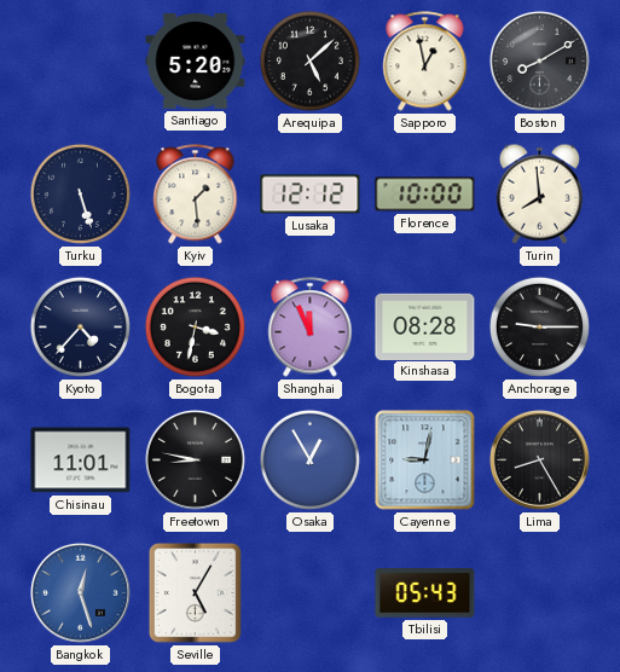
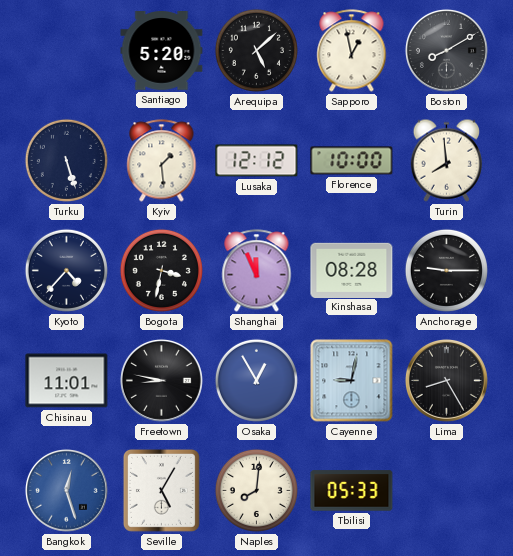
Naples: none -> 8:01 (256, 490)
Tbilisi: 05:43 -> 05:33 (352, 491)
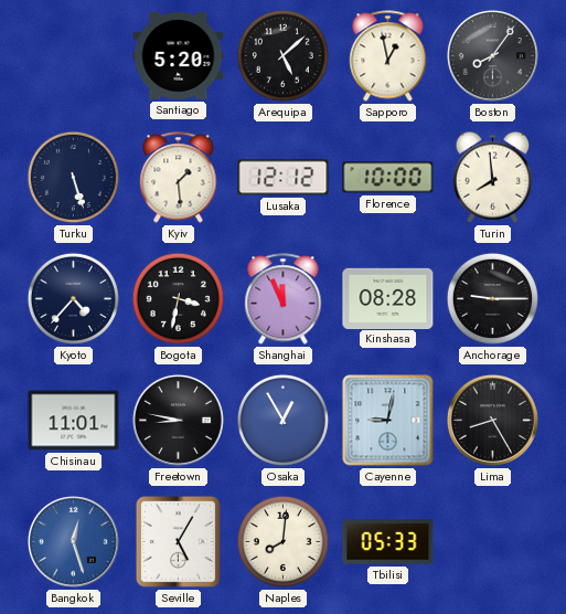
Boston: 8:10 -> 8:06 (492, 55)
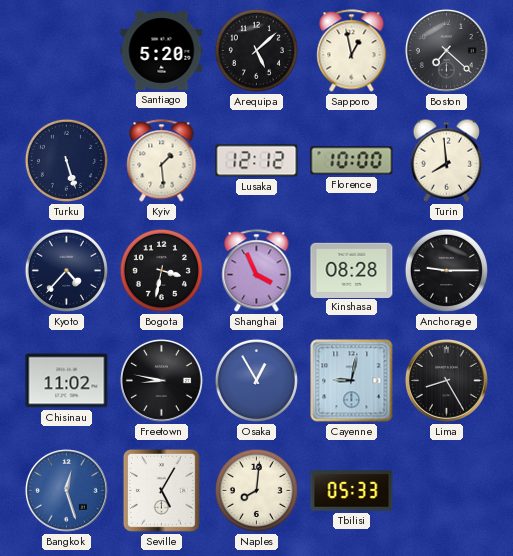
Boston: 8:06 -> 7:22 (446, 50)
Shanghai: 11:56 -> 3:56 (257, 271)
Chisinau: 11:01 -> 11:02 (67, 381)
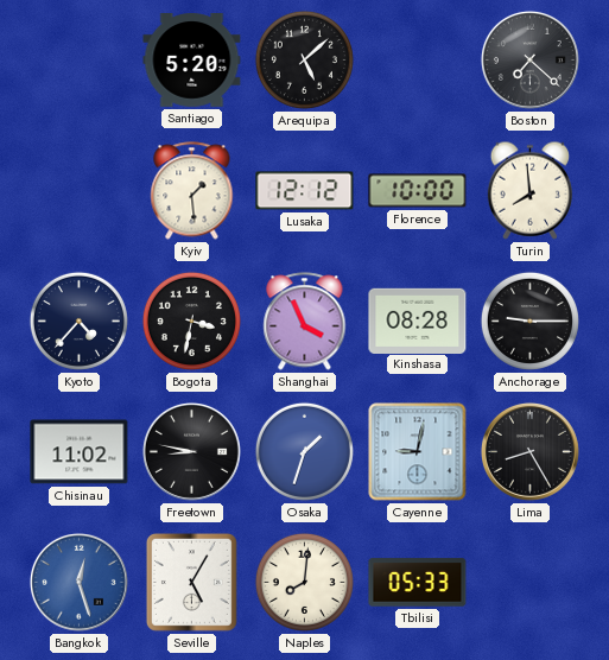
Sapporo: 12:58 -> none (352, 51)
Turku: 5:27 -> none (66, 160)
Osaka: 12:55 -> 1:33 (304, 451)
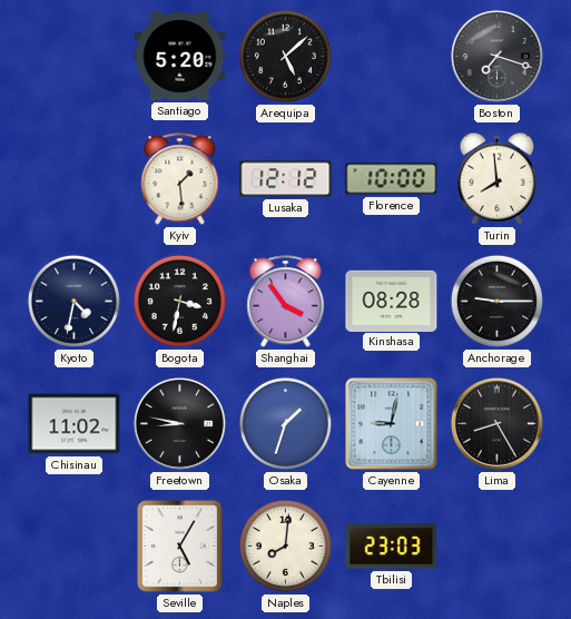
Boston: 7:22 -> 7:18 (496, 56)
Kyoto: 4:37 -> 4:32 (73, 301)
Shanghai: 3:56 -> 3:54 (286, 302)
Bangkok: 12:27 -> none (78, 582)
Tbilisi: 05:33 -> 23:03 (392, 547)
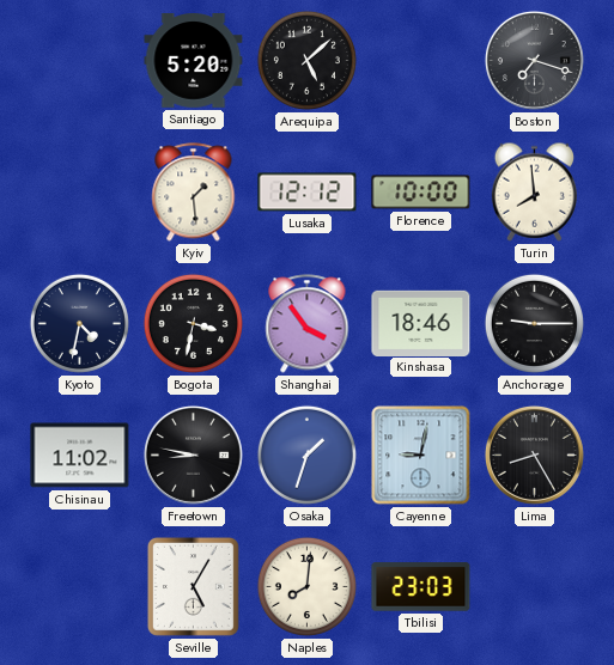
Kinshasa: 08:28 -> 18:46 (421, 323)
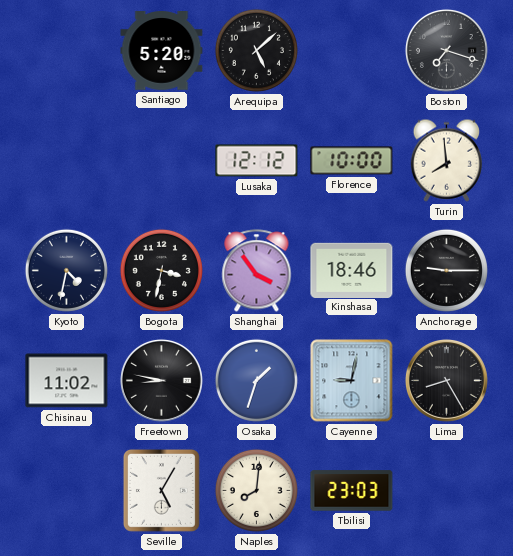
Kyiv: 1:29 -> none (194, 193)
